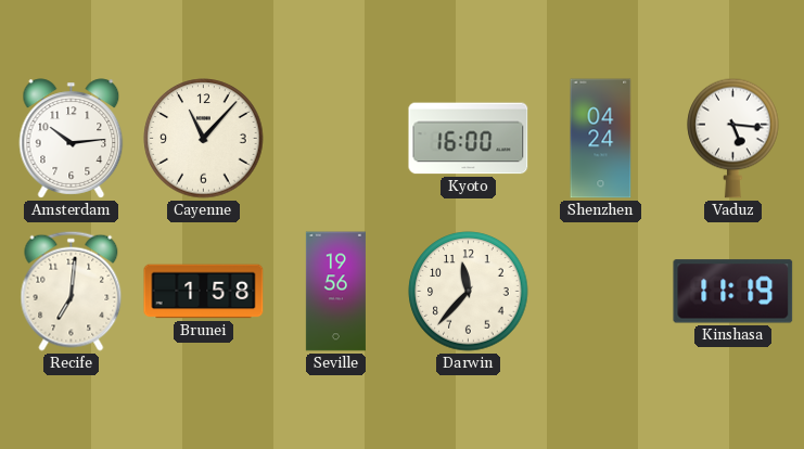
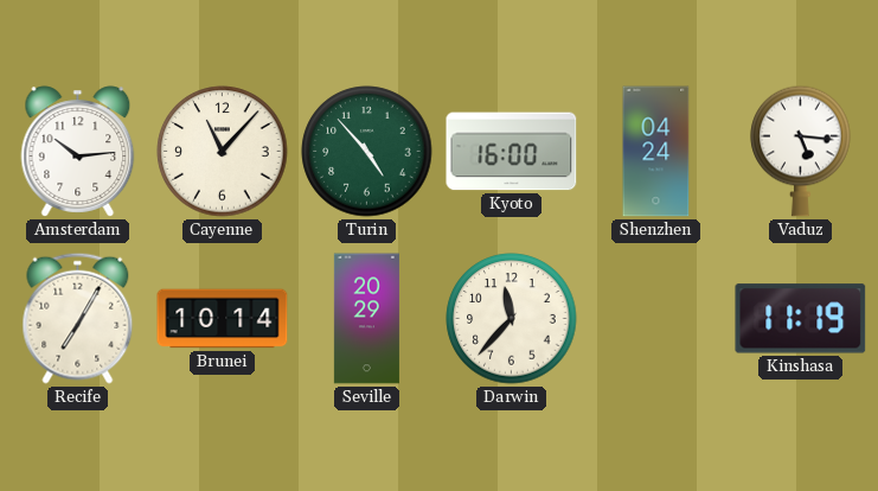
Turin: none -> 4:53 (367, 152)
Recife: 7:01 -> 7:05 (78, 318)
Brunei: 1:58 -> 10:14 (223, 319)
Seville: 19:56 -> 20:29 (366, 319)
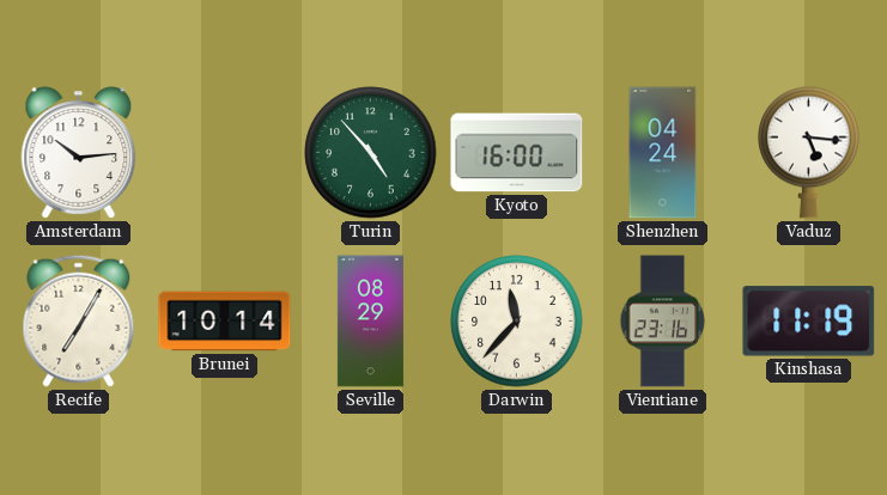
Cayenne: 11:07 -> none (223, 152)
Seville: 20:29 -> 08:29 (370, 322)
Vientiane: none -> 23:16 (663, 322)
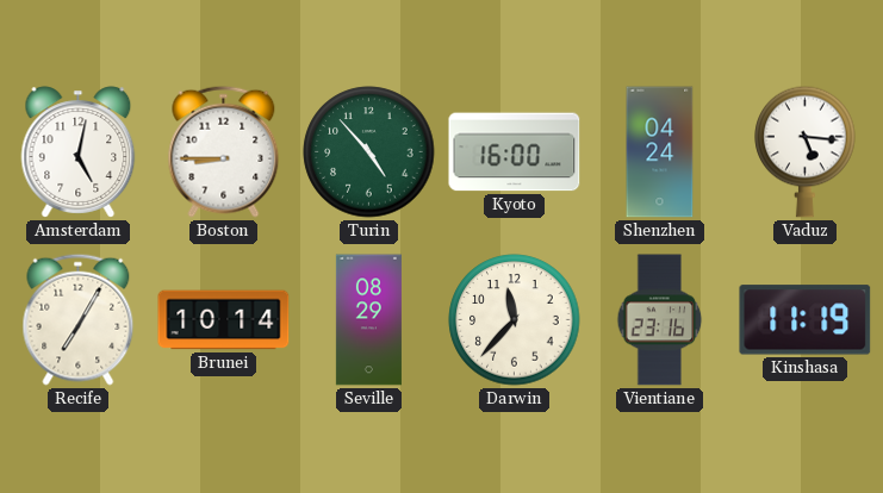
Amsterdam: 10:14 -> 5:02 (79, 152)
Boston: none -> 8:45 (224, 151)
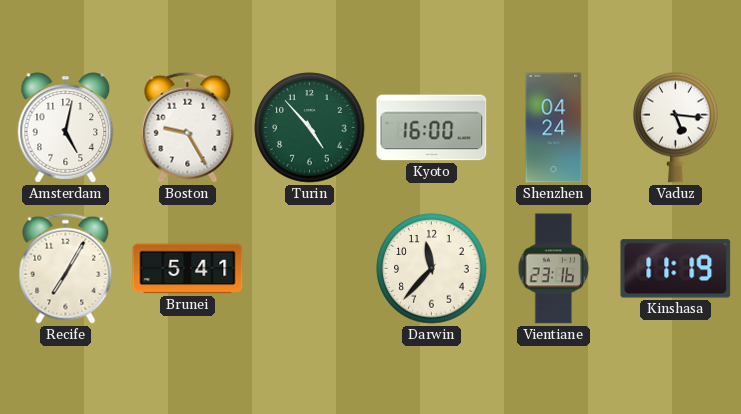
Boston: 8:45 -> 9:25 (188, 127)
Brunei: 10:14 -> 5:41 (188, 269)
Seville: 08:29 -> none (368, 320)
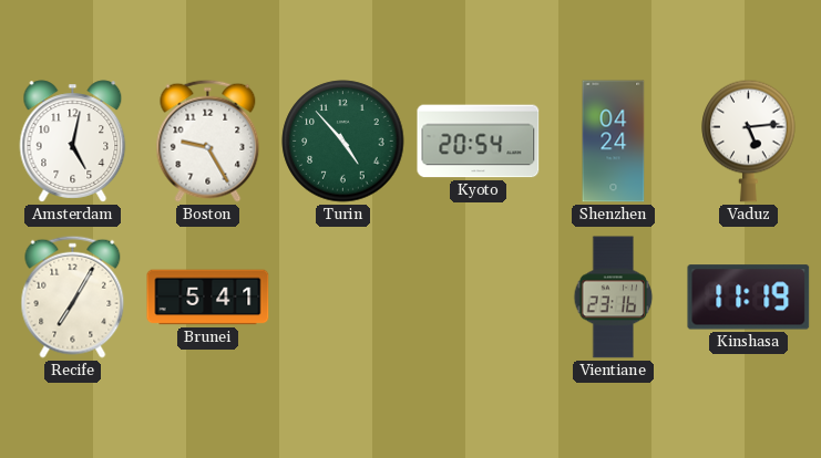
Kyoto: 16:00 -> 20:54 (479, 142)
Vaduz: 5:16 -> 5:14 (749, 140)
Darwin: 11:37 -> none (432, 269)
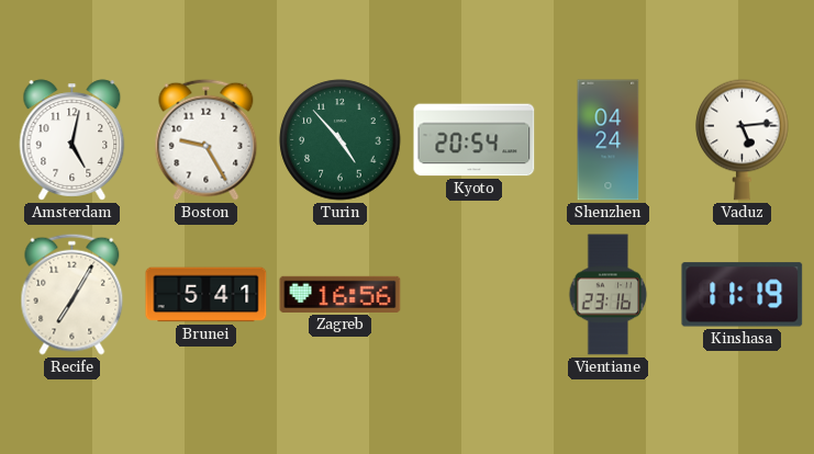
Zagreb: none -> 16:56 (341, 294)
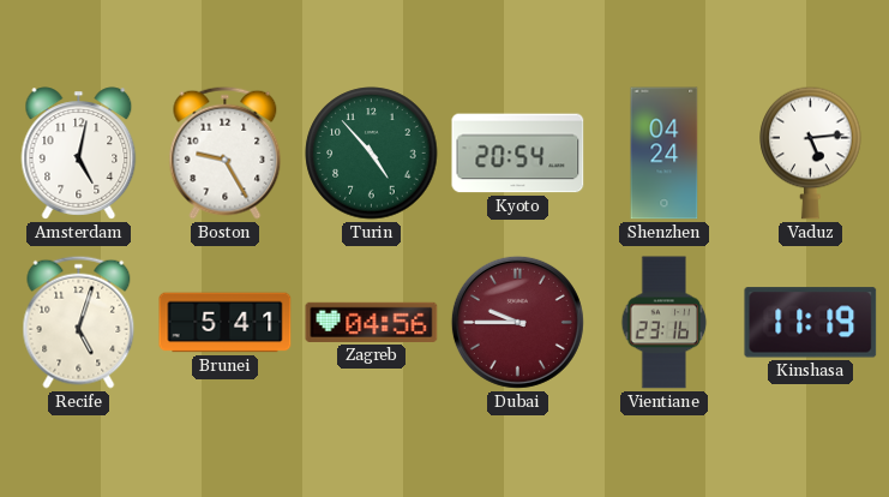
Recife: 7:05 -> 5:03 (79, 322)
Zagreb: 16:56 -> 04:56 (372, 322)
Dubai: none -> 9:45 (517, 322)
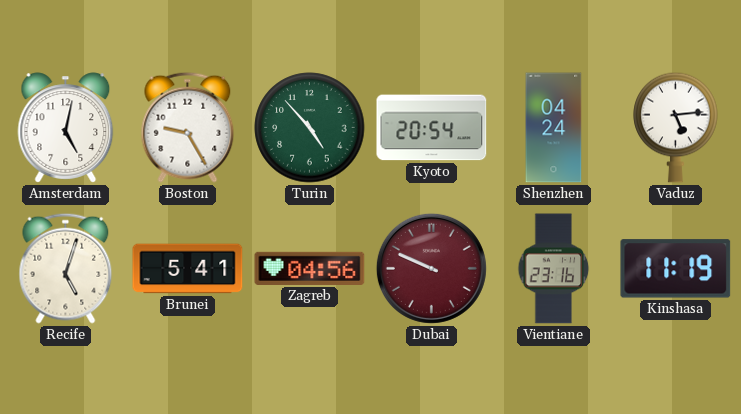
Dubai: 9:45 -> 9:49 (431, 268)
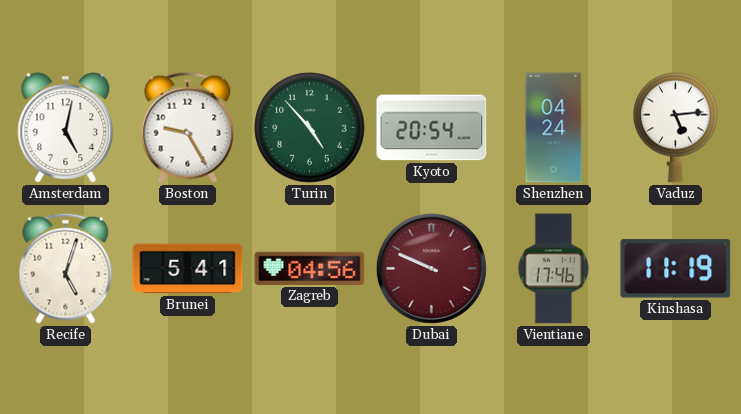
Vientiane: 23:16 -> 17:46 (554, 269)
